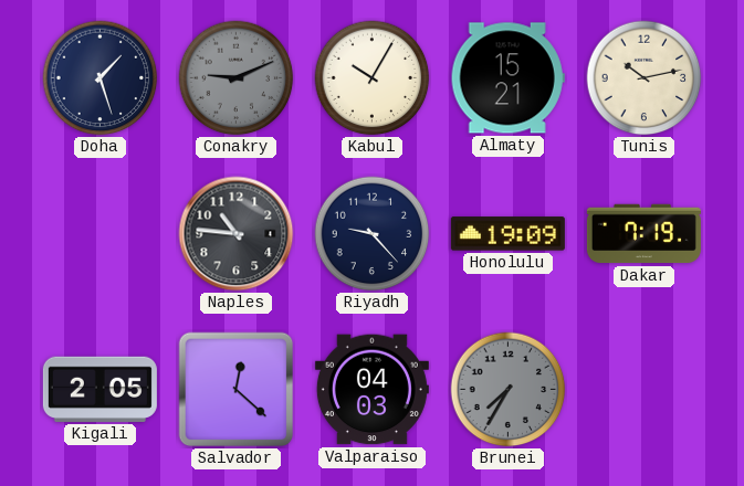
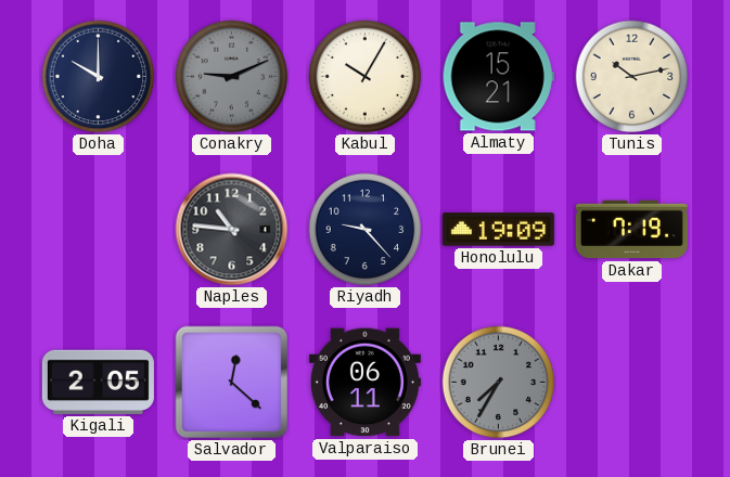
Doha: 1:27 -> 10:00 (99, 77)
Valparaiso: 04:03 -> 06:11 (364, 383)
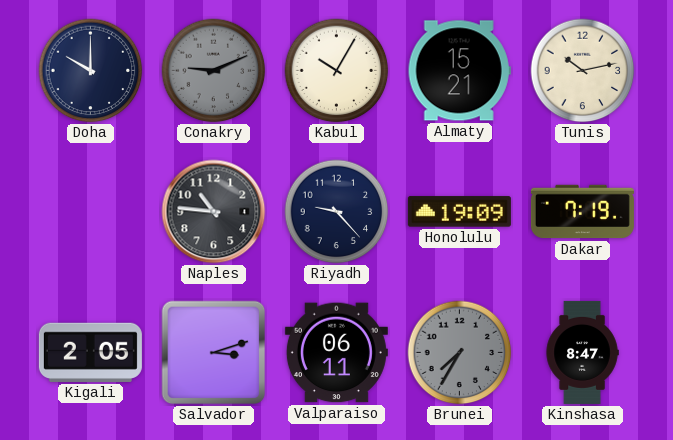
Salvador: 12:22 -> 3:12 (214, 353)
Kinshasa: none -> 8:47 (582, 352)
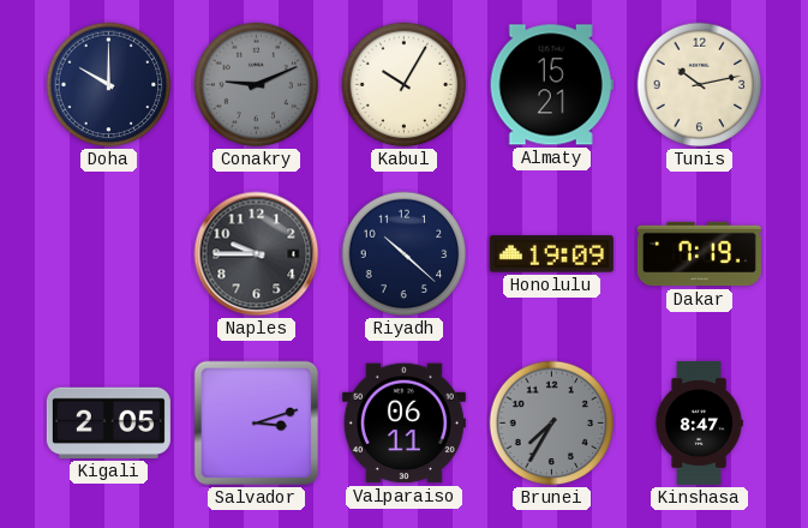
Naples: 10:46 -> 9:45 (257, 254)
Riyadh: 9:23 -> 10:22 (405, 254)
